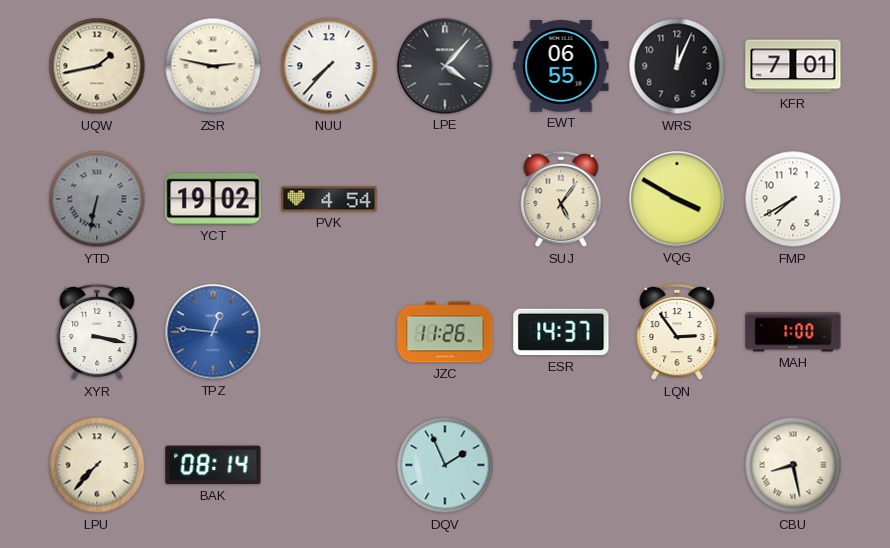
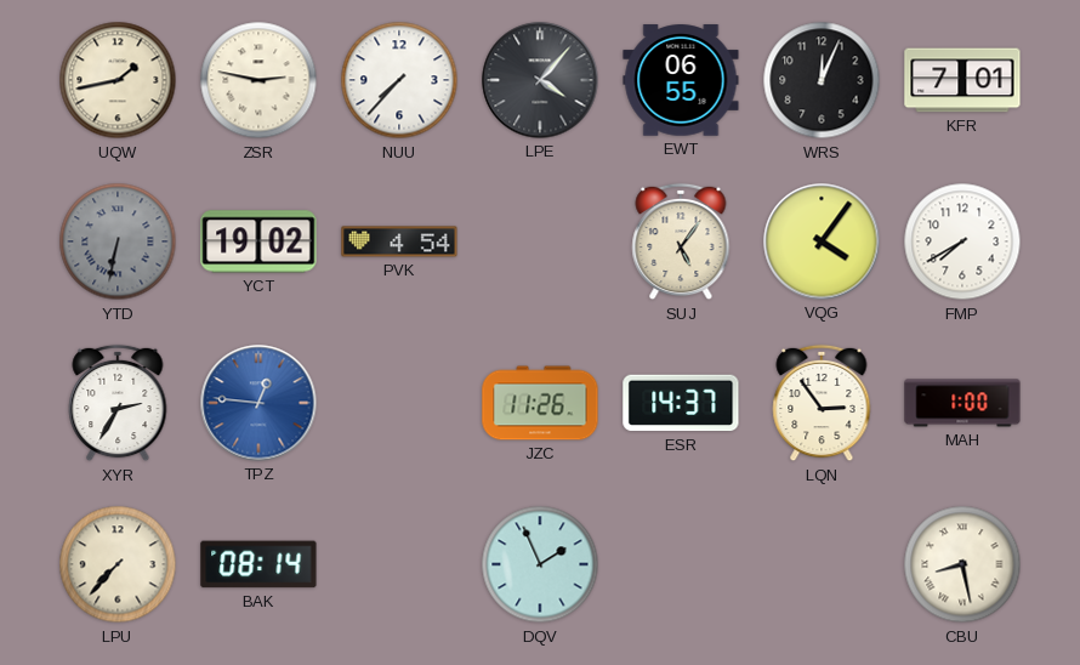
VQG: 3:50 -> 4:06 (822, 241)
XYR: 3:17 -> 2:35 (118, 403)
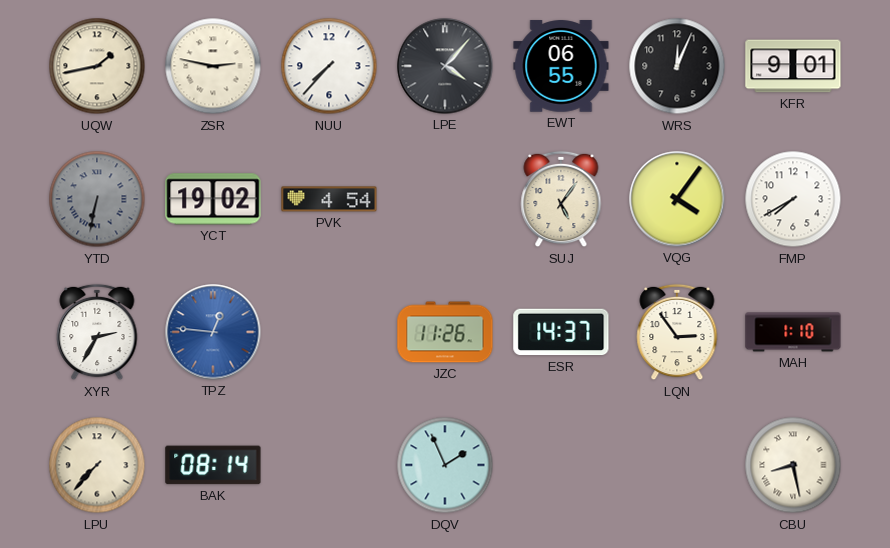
KFR: 7:01 -> 9:01 (793, 66)
MAH: 1:00 -> 1:10 (793, 332)
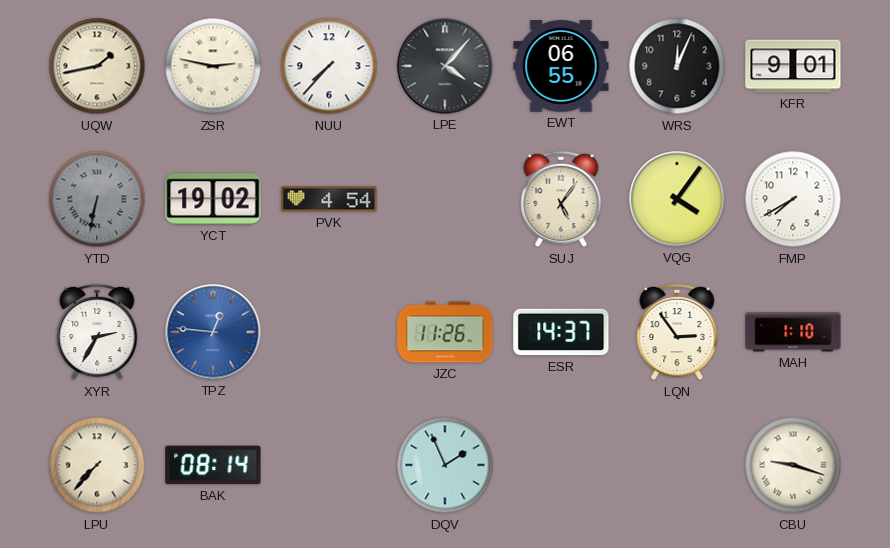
CBU: 8:28 -> 9:18 (793, 465)
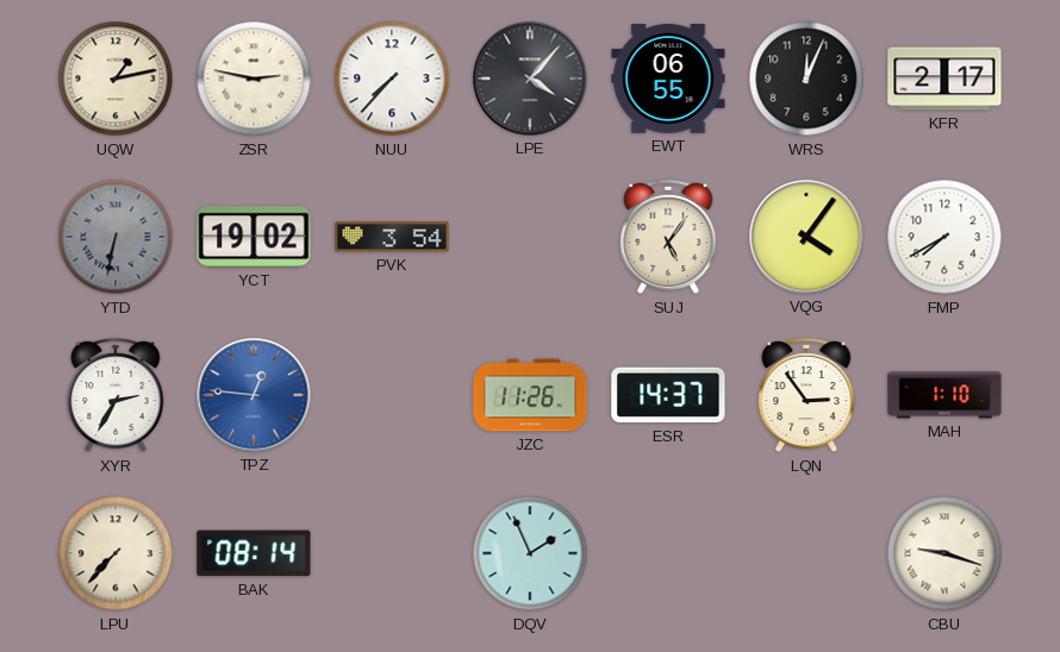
UQW: 1:43 -> 1:13 (116, 79)
KFR: 9:01 -> 2:17 (944, 79)
PVK: 4:54 -> 3:54 (392, 237)
